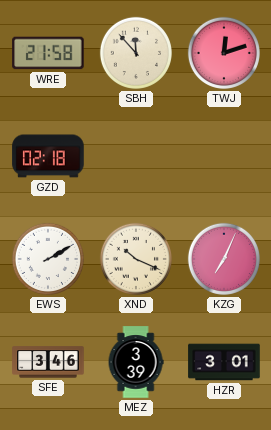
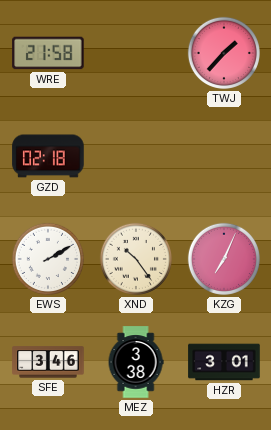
SBH: 11:53 -> none (136, 53)
TWJ: 12:12 -> 1:37 (224, 53)
XND: 10:19 -> 10:24 (136, 259)
MEZ: 3:39 -> 3:38 (136, 362)
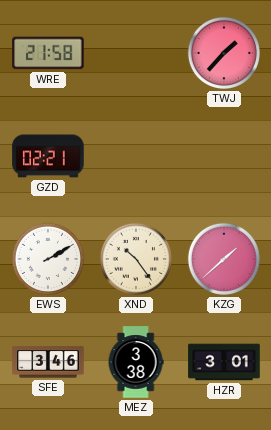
GZD: 02:18 -> 02:21 (48, 156)
KZG: 7:04 -> 1:38 (224, 259)
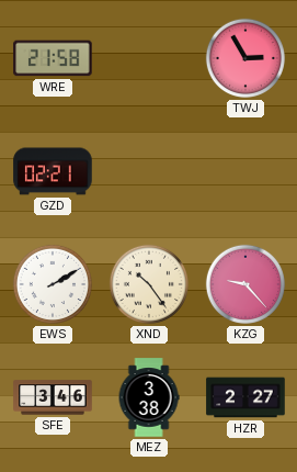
TWJ: 1:37 -> 2:55 (245, 58)
KZG: 1:38 -> 9:23 (245, 284)
HZR: 3:01 -> 2:27 (245, 397)
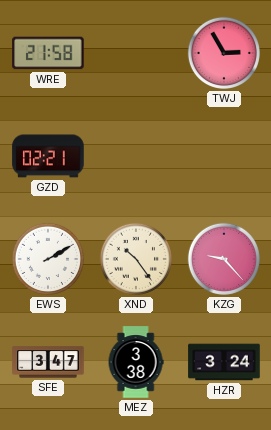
SFE: 3:46 -> 3:47 (48, 362)
HZR: 2:27 -> 3:24 (224, 362)
